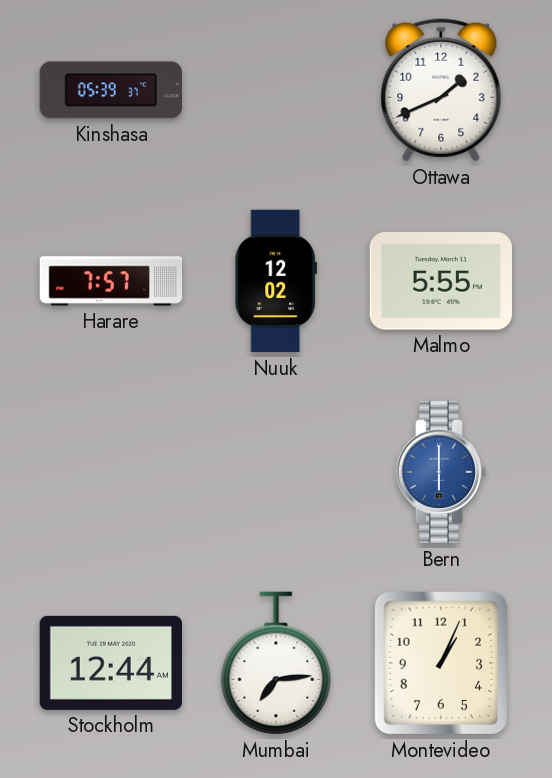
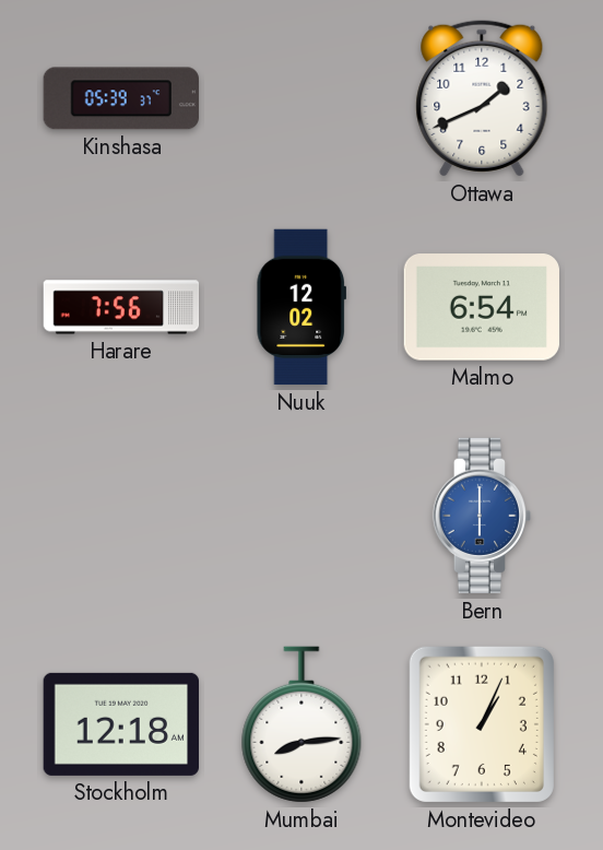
Harare: 7:57 -> 7:56 (121, 307)
Malmo: 5:55 -> 6:54 (481, 307)
Stockholm: 12:44 -> 12:18 (120, 724)
Mumbai: 7:14 -> 8:14 (301, 724)
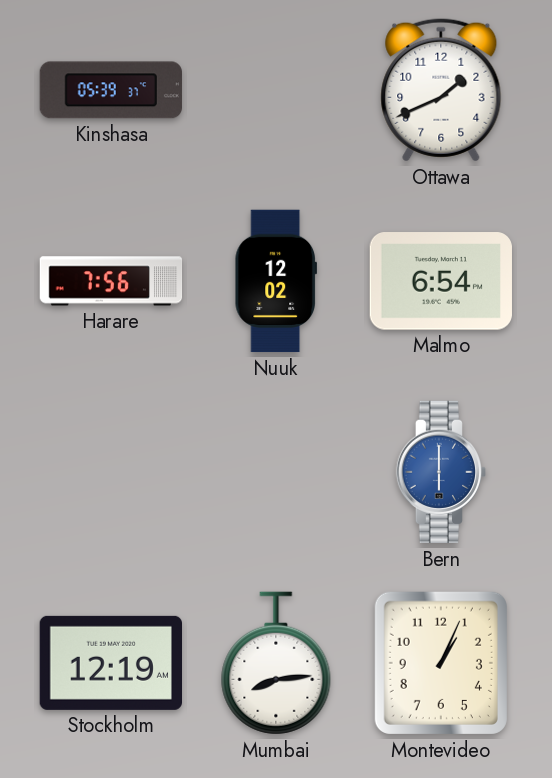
Stockholm: 12:18 -> 12:19 (110, 663)
